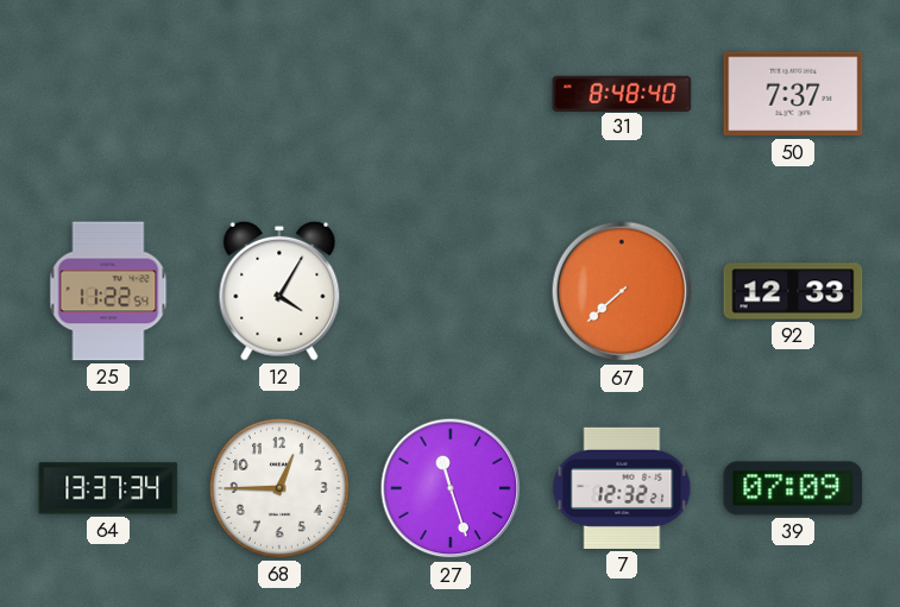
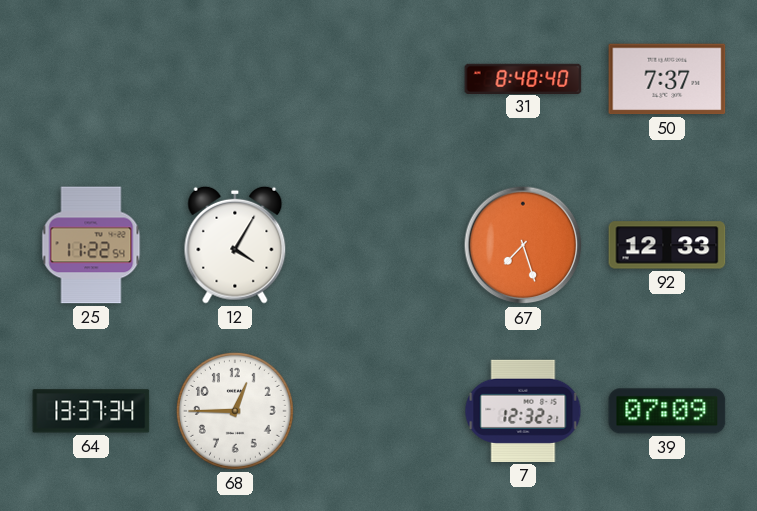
67: 7:38 -> 7:27 (523, 245)
27: 11:27 -> none (451, 488)
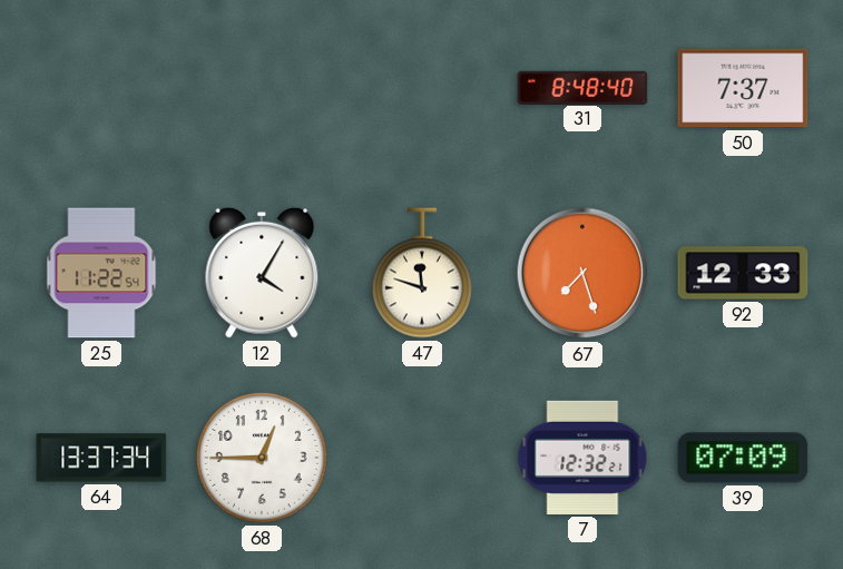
47: none -> 11:48 (422, 273)
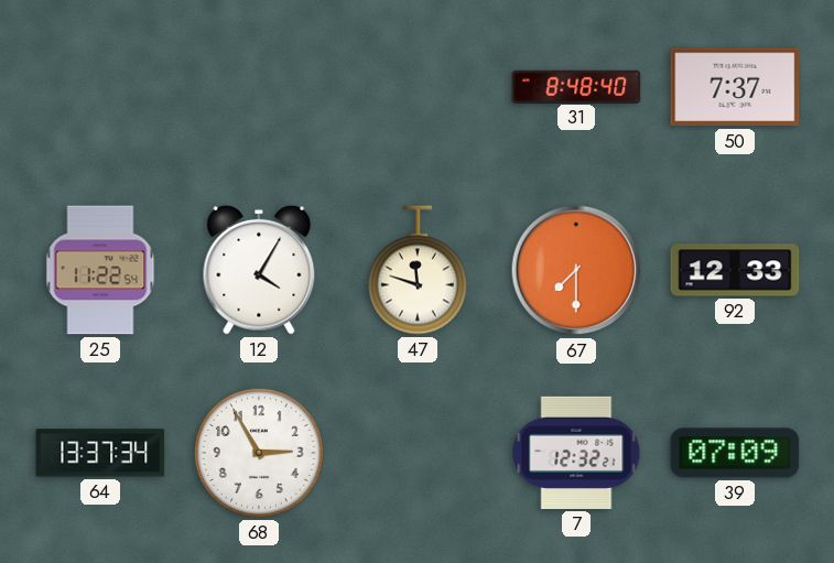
67: 7:27 -> 7:30 (576, 270)
68: 12:45 -> 2:55 (259, 453)
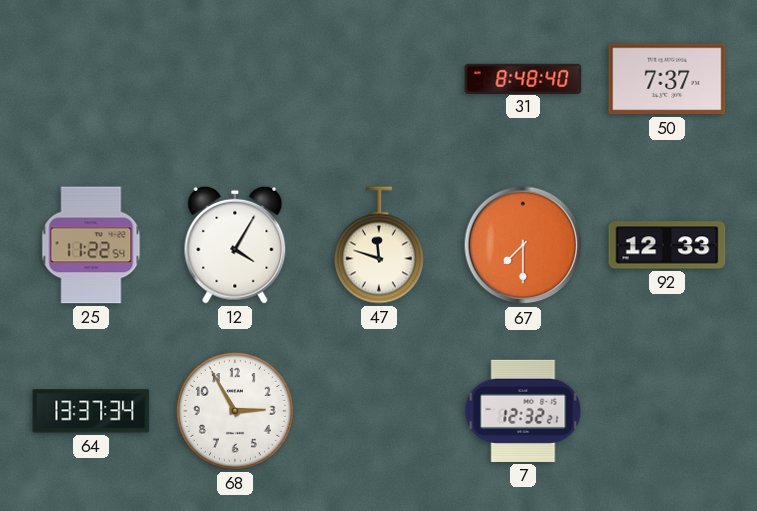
39: 07:09 -> none (735, 453)
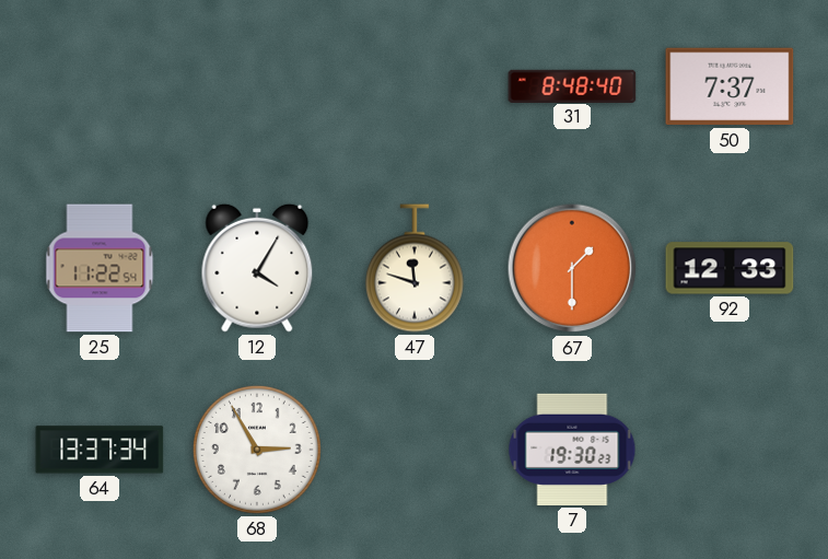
67: 7:30 -> 1:30 (572, 268)
7: 12:32 -> 19:30 (572, 450)
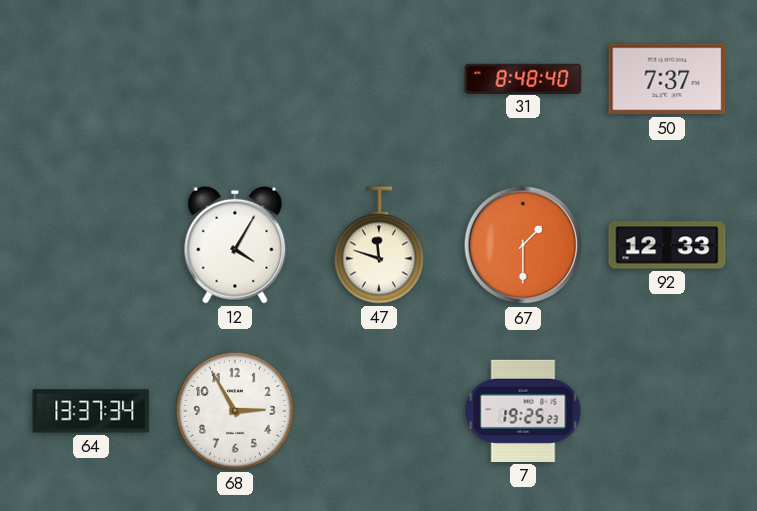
25: 11:22 -> none (100, 268)
7: 19:30 -> 19:25 (523, 411)
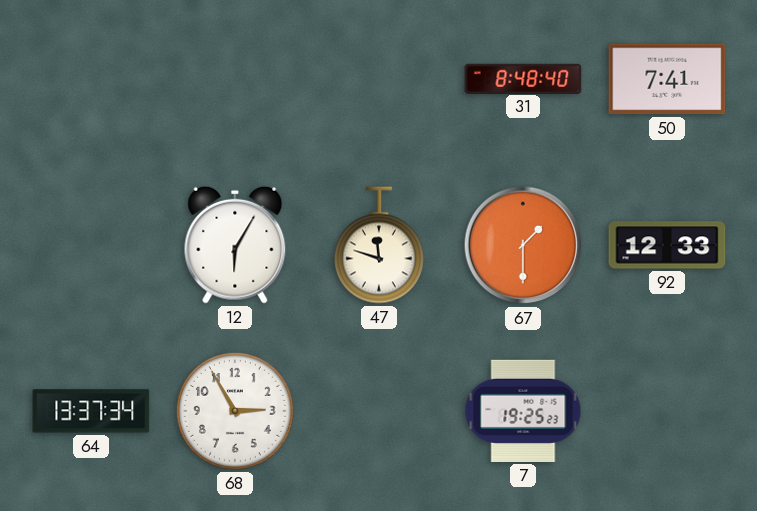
50: 7:37 -> 7:41 (667, 79)
12: 4:05 -> 6:05 (235, 245)
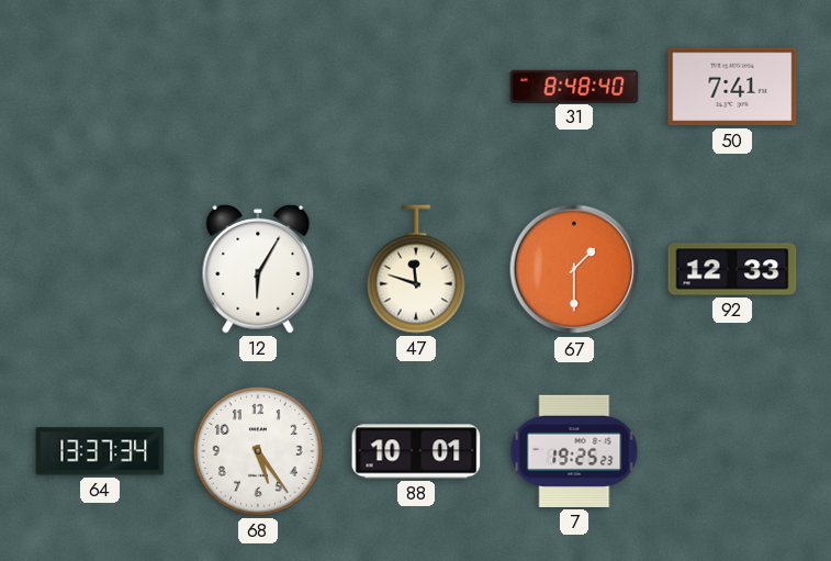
68: 2:55 -> 5:24 (258, 451)
88: none -> 10:01 (416, 451)
